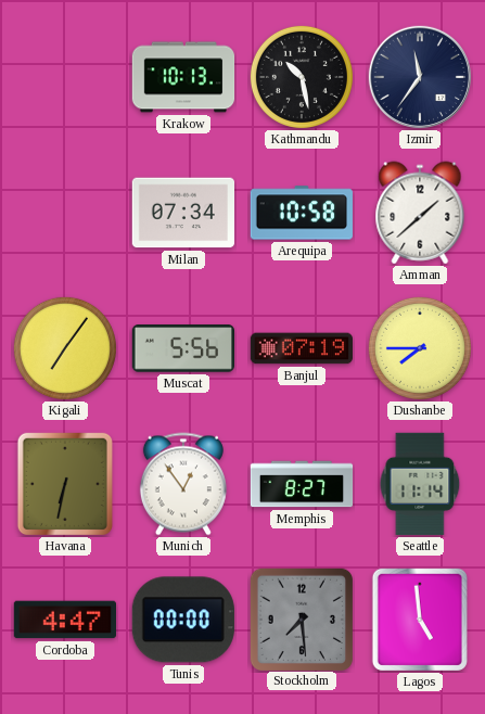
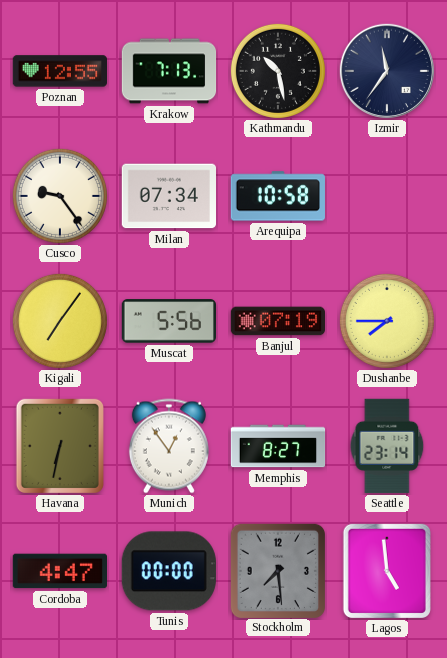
Poznan: none -> 12:55 (59, 71)
Krakow: 10:13 -> 7:13 (169, 71)
Cusco: none -> 9:24 (60, 196)
Amman: 1:38 -> none (420, 213)
Seattle: 11:14 -> 23:14 (387, 446)
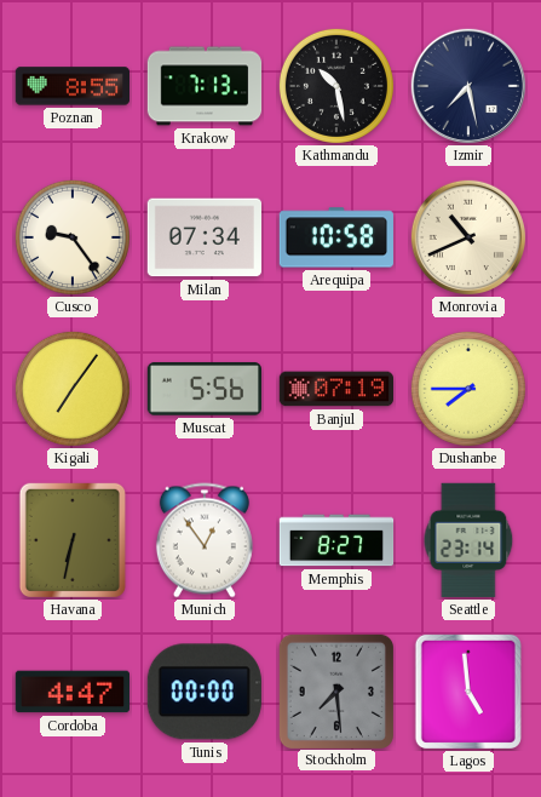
Poznan: 12:55 -> 8:55 (71, 86)
Izmir: 11:36 -> 7:28 (467, 85)
Monrovia: none -> 10:41 (467, 236)
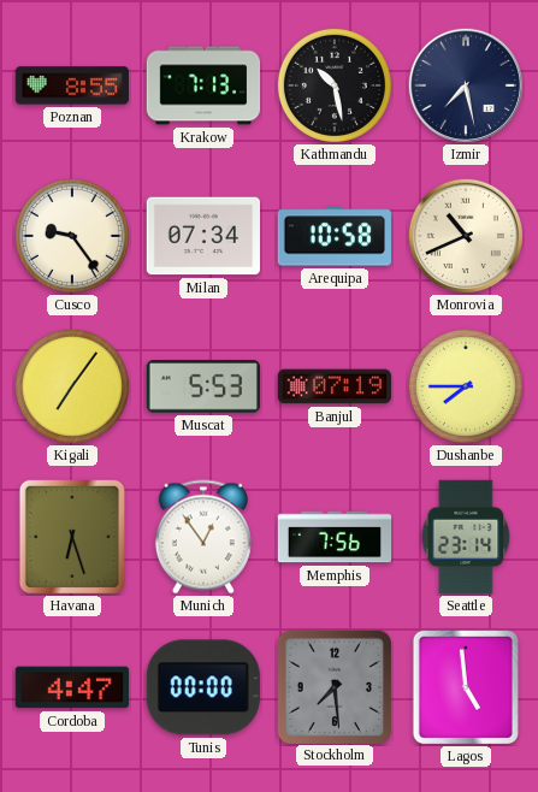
Muscat: 5:56 -> 5:53 (202, 386)
Havana: 6:32 -> 6:27 (72, 537)
Memphis: 8:27 -> 7:56 (335, 537)
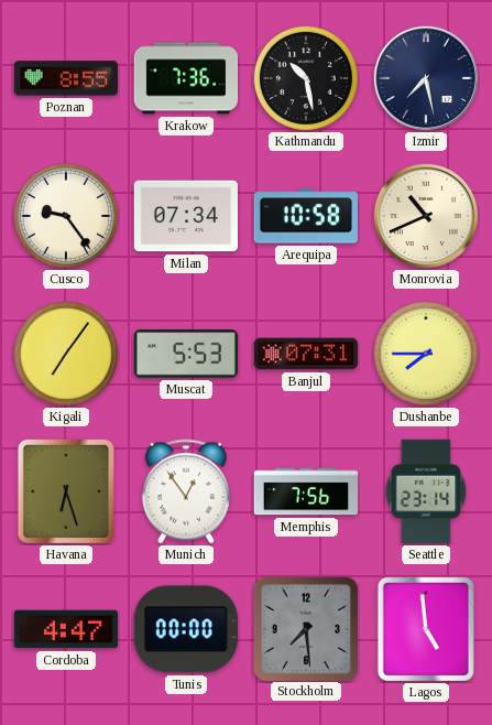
Krakow: 7:13 -> 7:36 (186, 78)
Banjul: 07:19 -> 07:31 (305, 354)
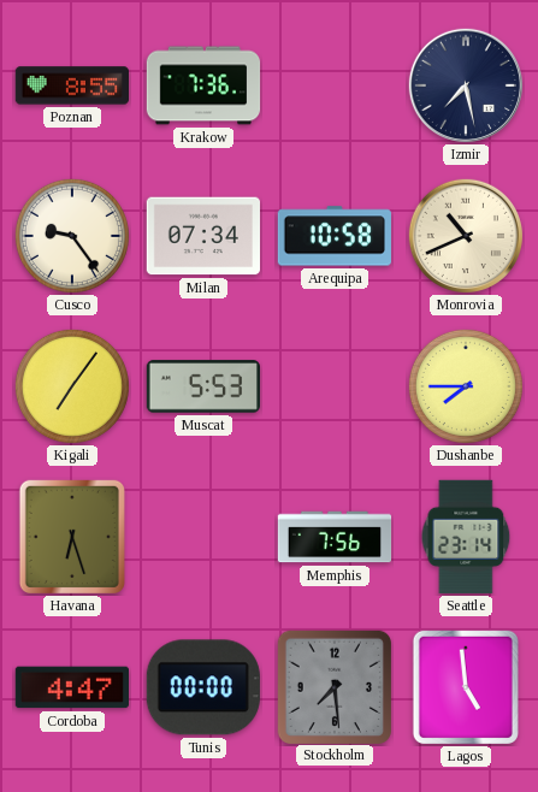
Kathmandu: 10:28 -> none (306, 78)
Banjul: 07:31 -> none (305, 354)
Munich: 12:54 -> none (186, 491)
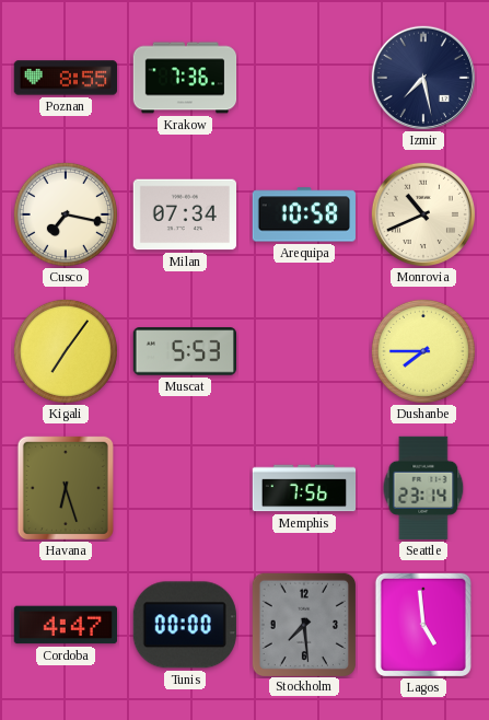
Cusco: 9:24 -> 7:17 (66, 214)
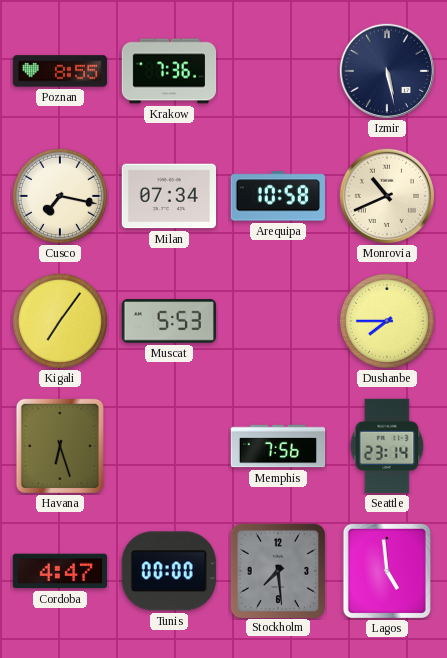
Izmir: 7:28 -> 5:28 (386, 70)
